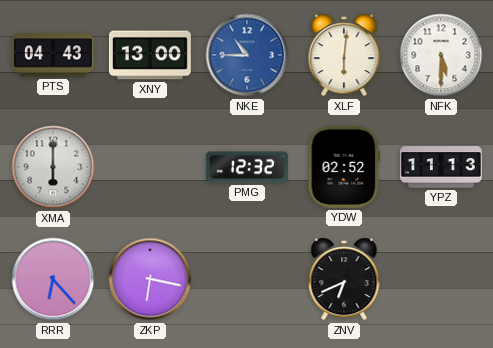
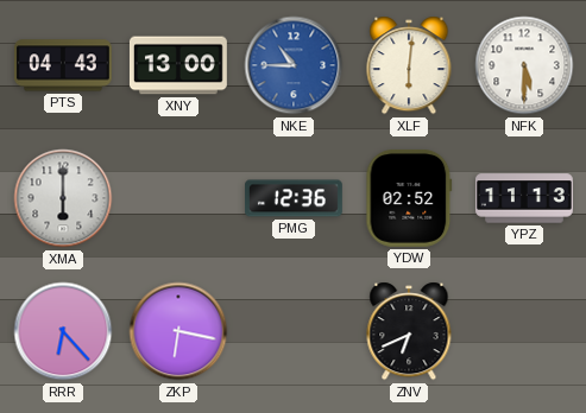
PMG: 12:32 -> 12:36 (295, 198)
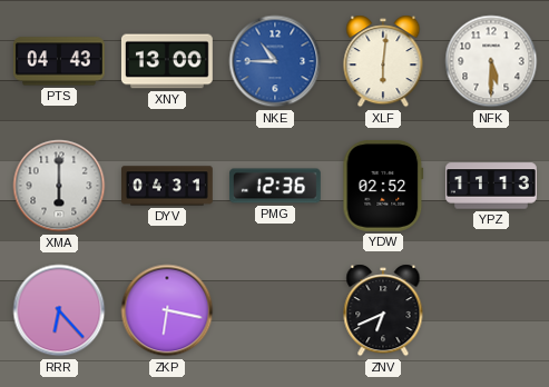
DYV: none -> 04:31 (168, 186)
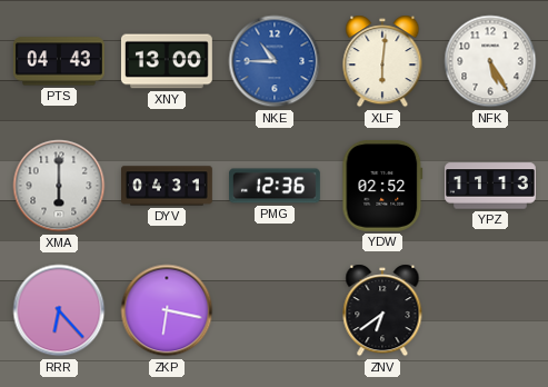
NFK: 5:30 -> 5:25 (490, 61)
ZNV: 6:41 -> 6:39 (382, 310)
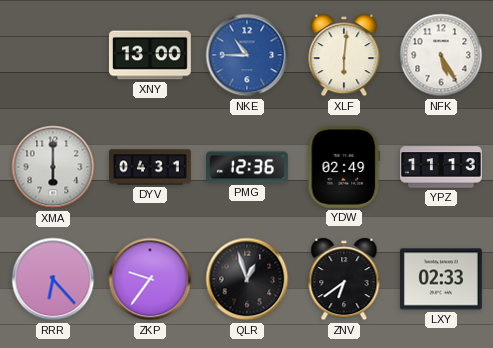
PTS: 04:43 -> none (59, 61)
YDW: 02:52 -> 02:49 (344, 167)
ZKP: 6:17 -> 9:36 (150, 279)
QLR: none -> 12:57 (247, 279)
LXY: none -> 02:33 (441, 279)
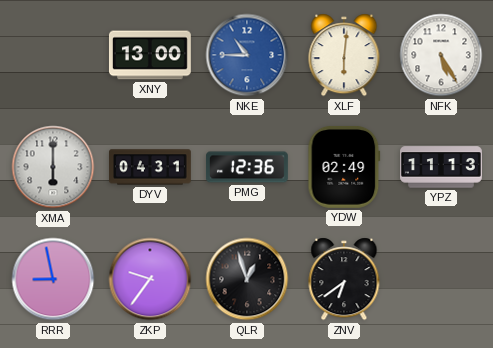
RRR: 6:23 -> 8:58 (53, 279)
LXY: 02:33 -> none (441, 279)
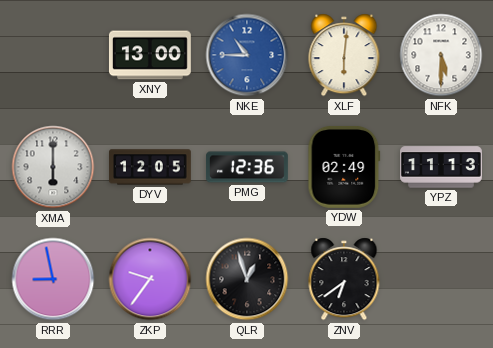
NFK: 5:25 -> 5:30 (441, 55)
DYV: 04:31 -> 12:05 (151, 167)
